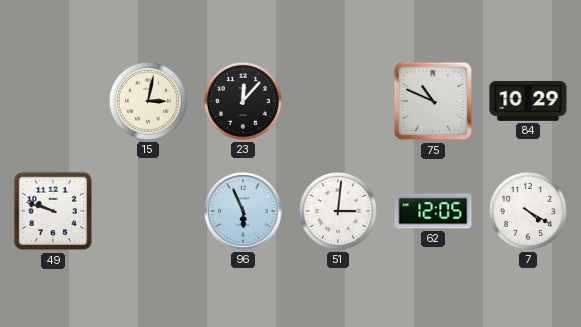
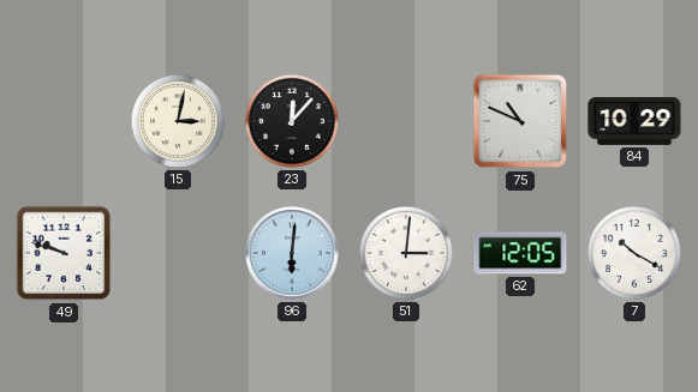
96: 5:56 -> 6:01 (292, 253)
7: 4:20 -> 10:20 (634, 253)
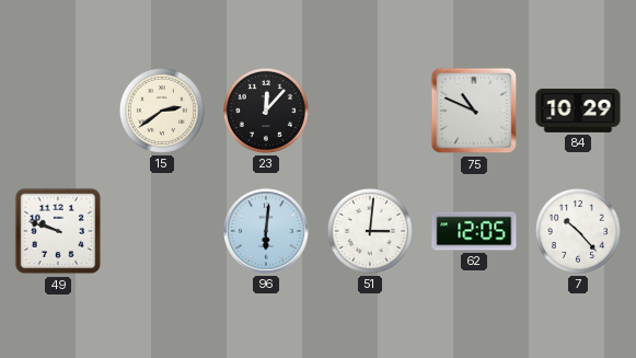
15: 3:02 -> 2:39 (162, 111)
7: 10:20 -> 10:23 (578, 231)
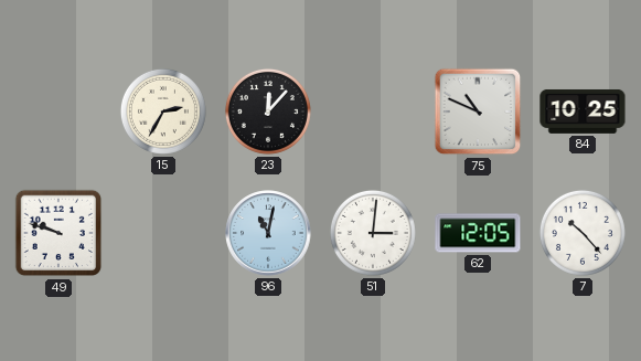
15: 2:39 -> 2:35 (163, 112)
84: 10:29 -> 10:25 (583, 112)
96: 6:01 -> 11:02 (268, 233)
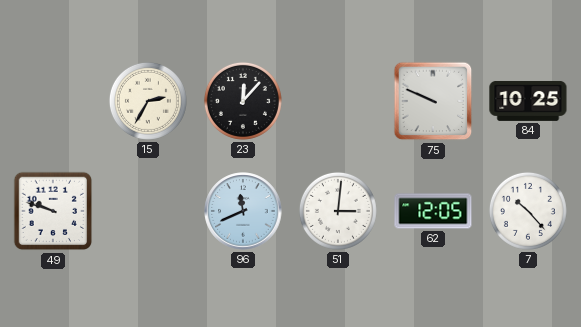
75: 10:49 -> 9:49 (433, 101)
96: 11:02 -> 11:41 (243, 211)
